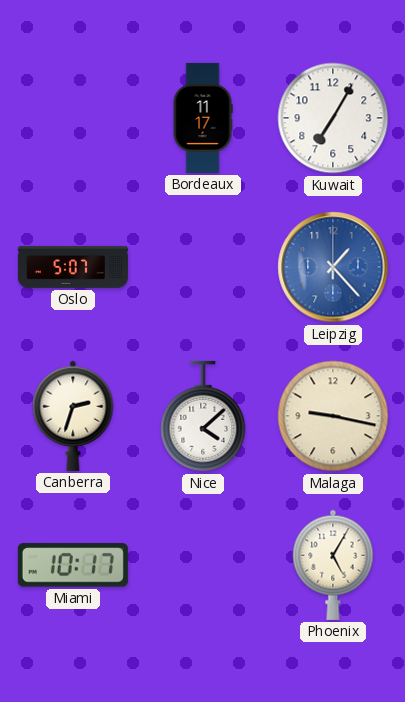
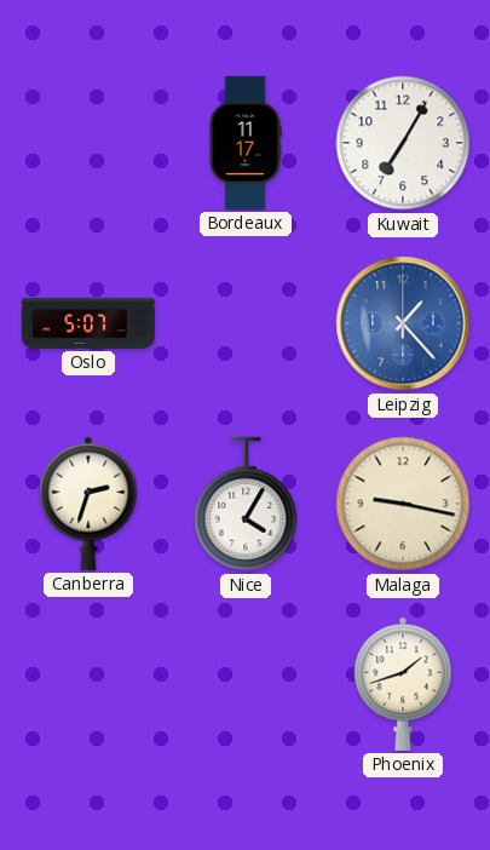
Nice: 4:08 -> 4:05 (246, 504)
Miami: 10:17 -> none (73, 565)
Phoenix: 5:05 -> 1:42 (403, 684)
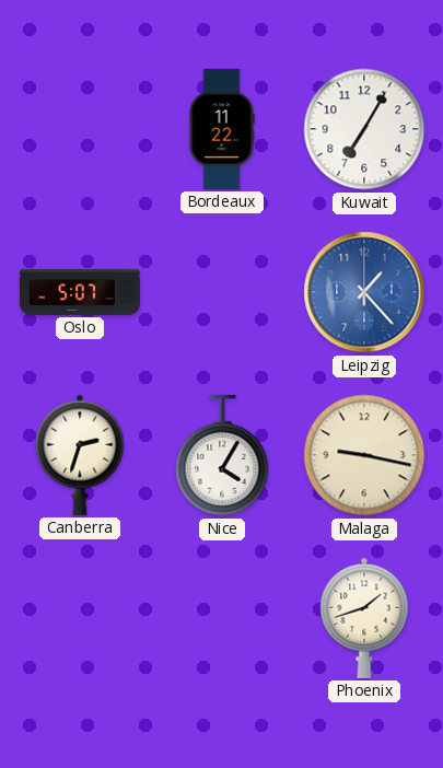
Bordeaux: 11:17 -> 11:22 (222, 129)
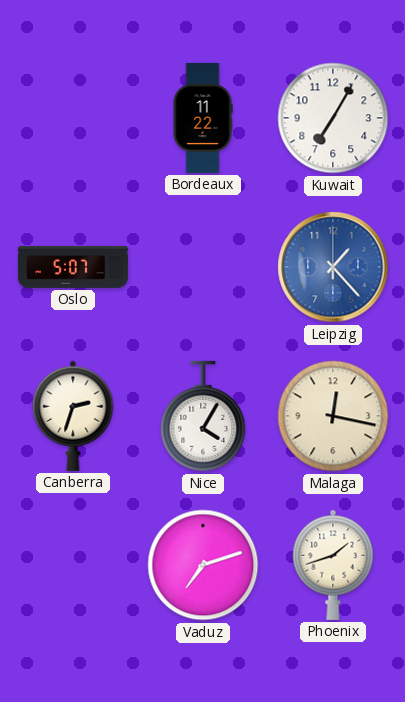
Malaga: 9:17 -> 12:17 (333, 416)
Vaduz: none -> 7:12 (203, 565)
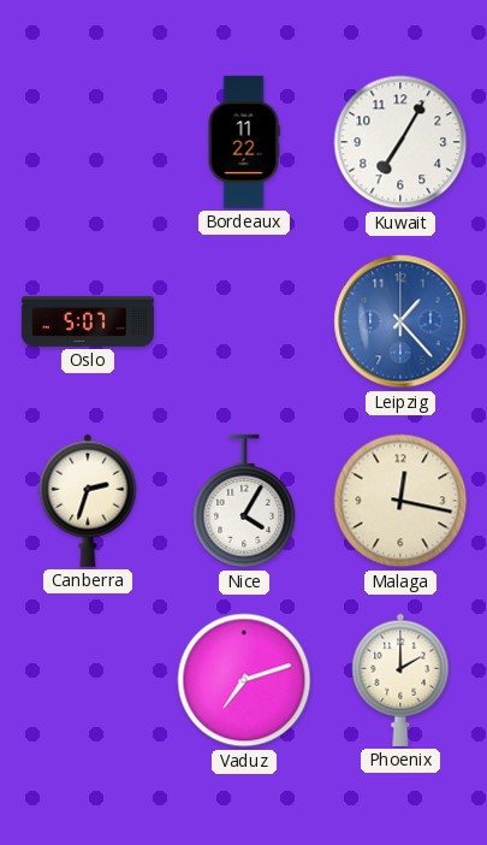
Phoenix: 1:42 -> 2:00 (400, 680)
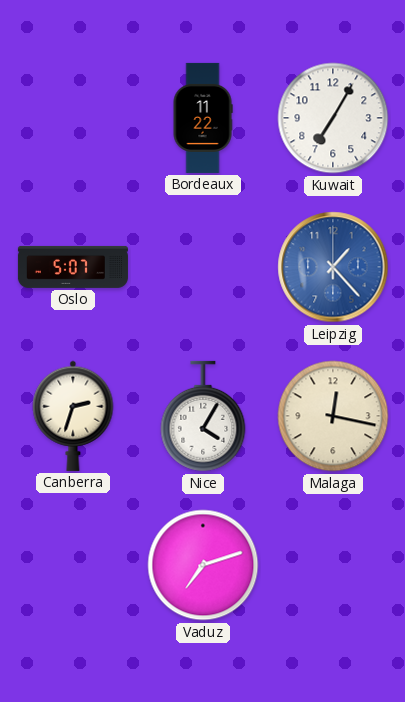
Phoenix: 2:00 -> none (400, 680)
